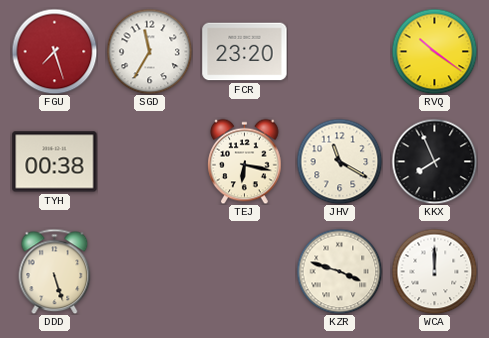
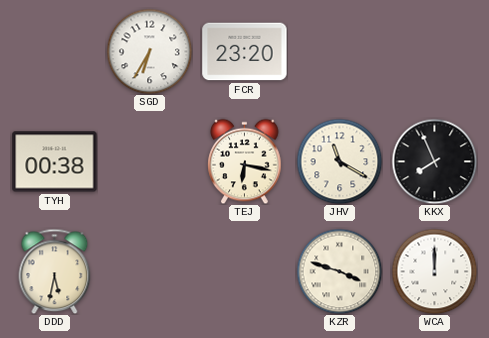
FGU: 7:27 -> none (54, 51)
SGD: 11:35 -> 6:35 (149, 51)
RVQ: 10:21 -> none (434, 51)
DDD: 5:27 -> 5:32 (55, 271)
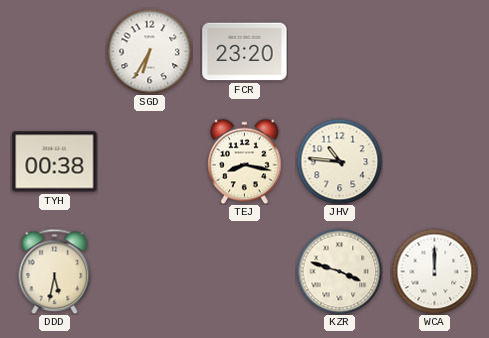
TEJ: 6:17 -> 8:17 (245, 161)
JHV: 11:20 -> 10:46 (339, 161)
KKX: 7:56 -> none (434, 161)
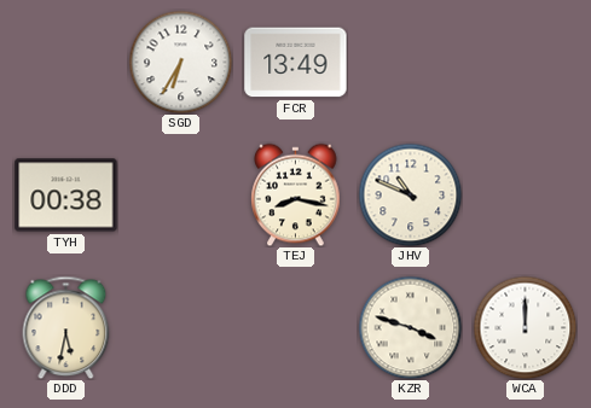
FCR: 23:20 -> 13:49 (296, 63)
JHV: 10:46 -> 10:49 (410, 194)
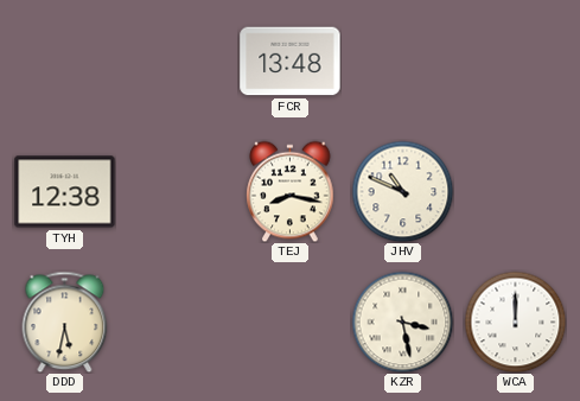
SGD: 6:35 -> none (180, 62)
FCR: 13:49 -> 13:48 (291, 62)
TYH: 00:38 -> 12:38 (65, 192)
KZR: 3:48 -> 3:28 (402, 322)
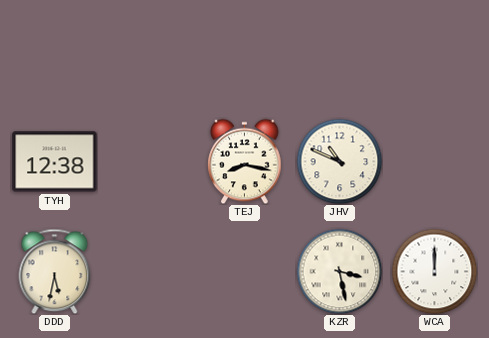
FCR: 13:48 -> none (291, 62)
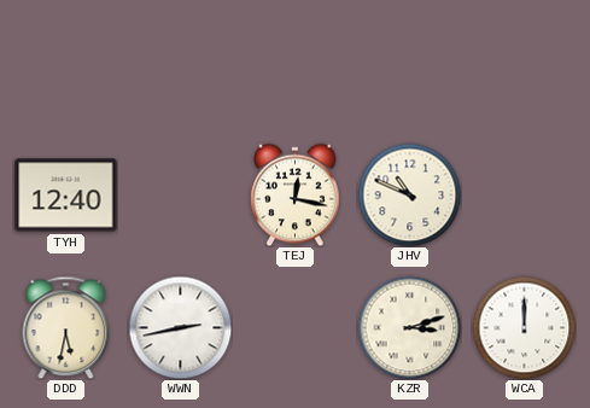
TYH: 12:38 -> 12:40 (66, 196)
TEJ: 8:17 -> 12:17 (296, 194)
WWN: none -> 2:43 (180, 327)
KZR: 3:28 -> 3:12 (409, 327)
